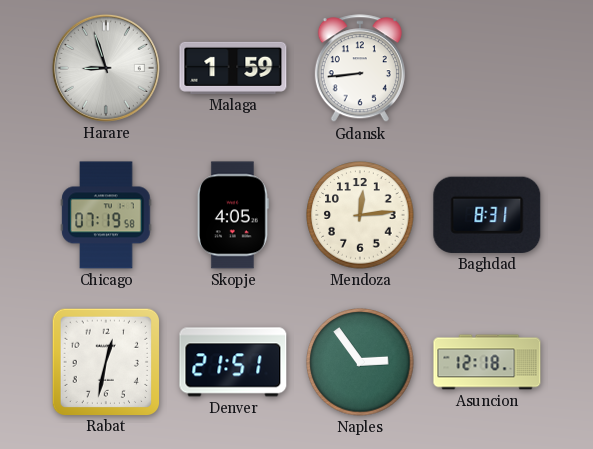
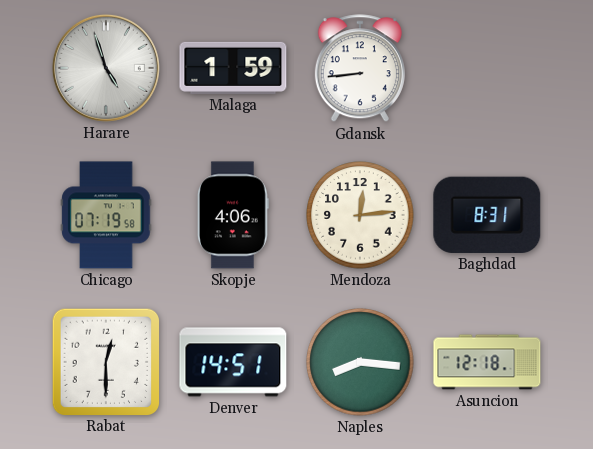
Harare: 8:57 -> 4:57 (106, 68)
Skopje: 4:05 -> 4:06 (233, 215)
Rabat: 12:32 -> 12:30 (105, 361)
Denver: 21:51 -> 14:51 (233, 362)
Naples: 2:54 -> 8:16 (360, 362)
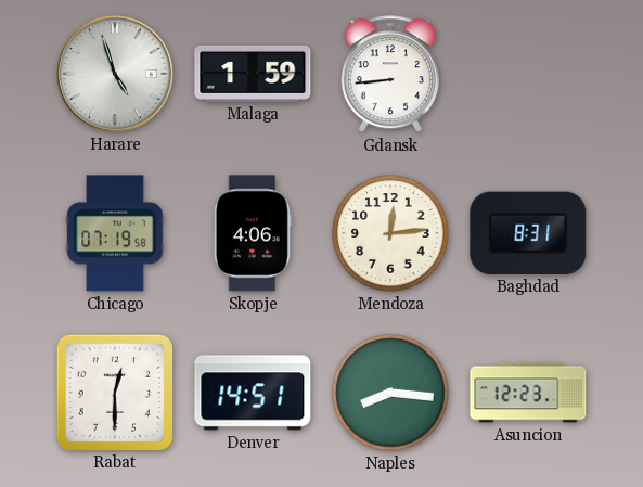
Asuncion: 12:18 -> 12:23 (528, 393)
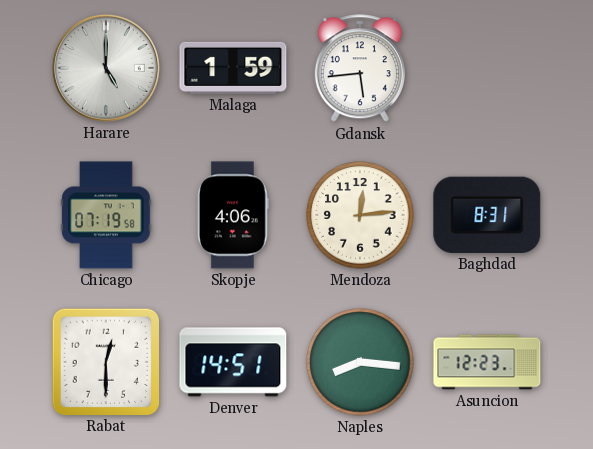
Harare: 4:57 -> 5:00 (106, 68)
Gdansk: 8:44 -> 5:44 (360, 69)
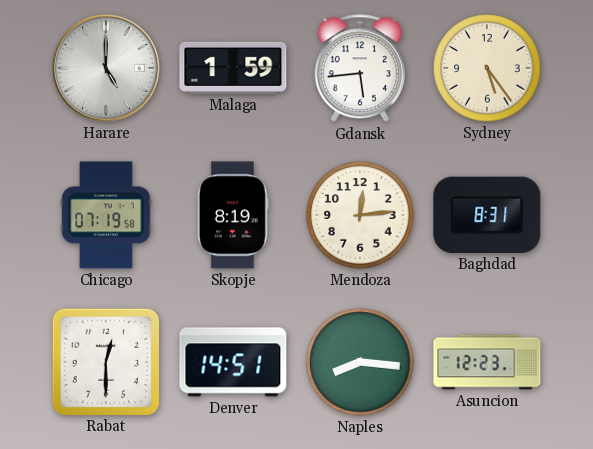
Sydney: none -> 5:24 (487, 68)
Skopje: 4:06 -> 8:19 (233, 215)
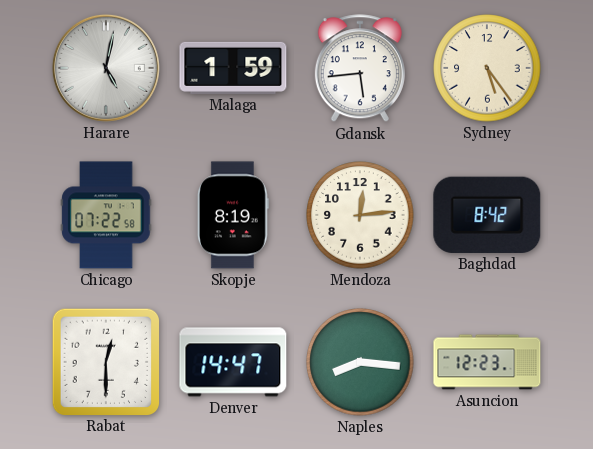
Harare: 5:00 -> 5:02 (106, 68)
Chicago: 07:19 -> 07:22 (106, 215)
Baghdad: 8:31 -> 8:42 (487, 215)
Denver: 14:51 -> 14:47 (233, 362)
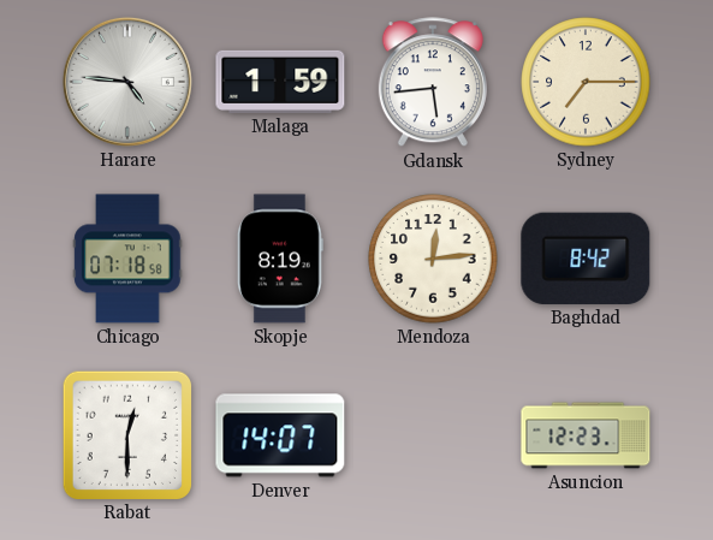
Harare: 5:02 -> 4:46 (127, 82)
Sydney: 5:24 -> 7:15 (586, 82)
Chicago: 07:22 -> 07:18 (127, 259)
Denver: 14:47 -> 14:07 (280, 435)
Naples: 8:16 -> none (360, 362)
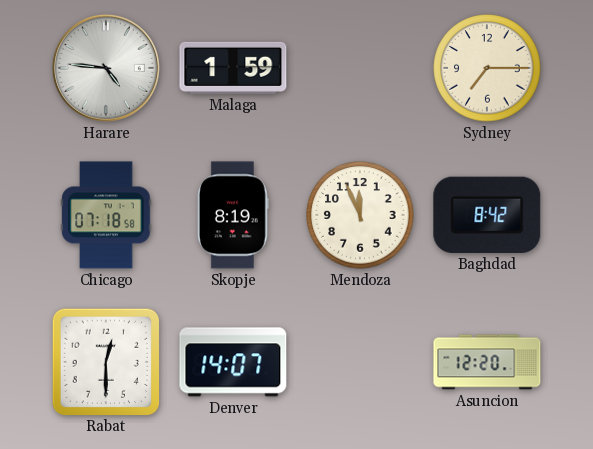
Gdansk: 5:44 -> none (433, 83)
Mendoza: 12:14 -> 11:56 (360, 215)
Asuncion: 12:23 -> 12:20 (487, 362)
